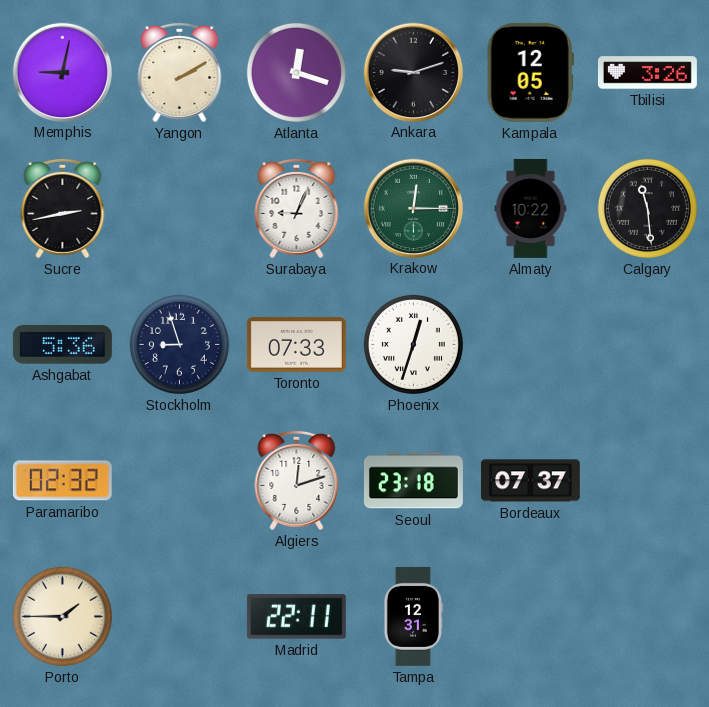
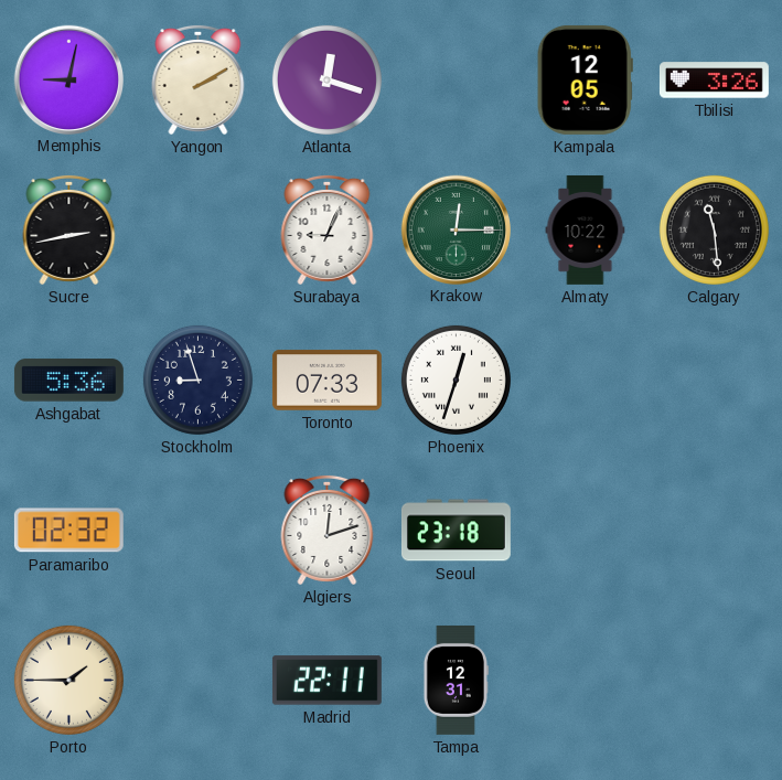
Ankara: 9:12 -> none (413, 72)
Bordeaux: 07:37 -> none (530, 481)
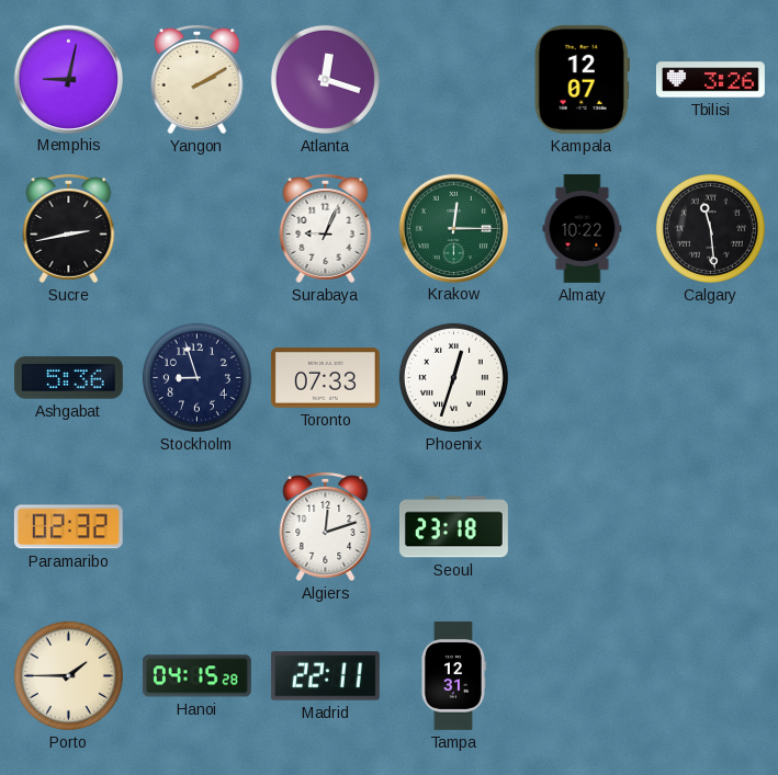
Kampala: 12:05 -> 12:07 (582, 79)
Hanoi: none -> 04:15 (196, 676)
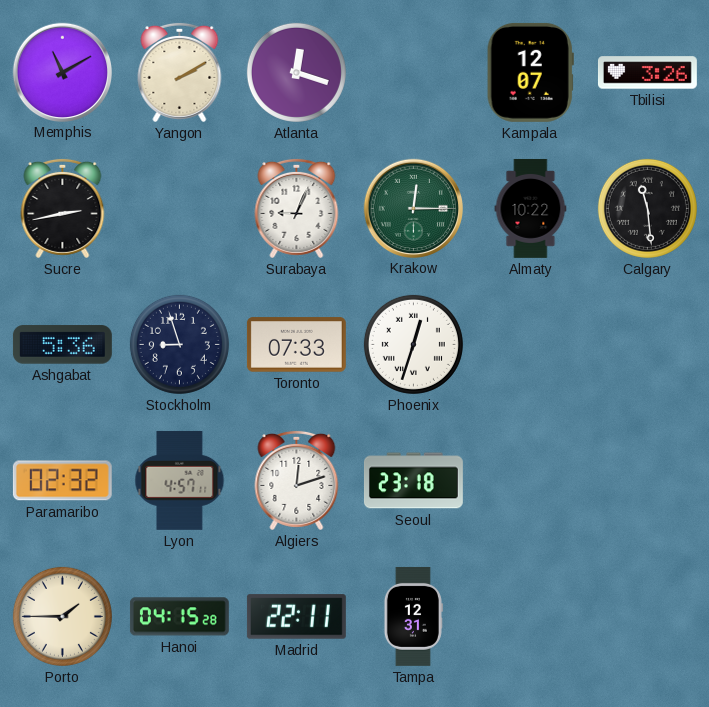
Memphis: 9:02 -> 11:10 (62, 72)
Lyon: none -> 4:57 (180, 480)
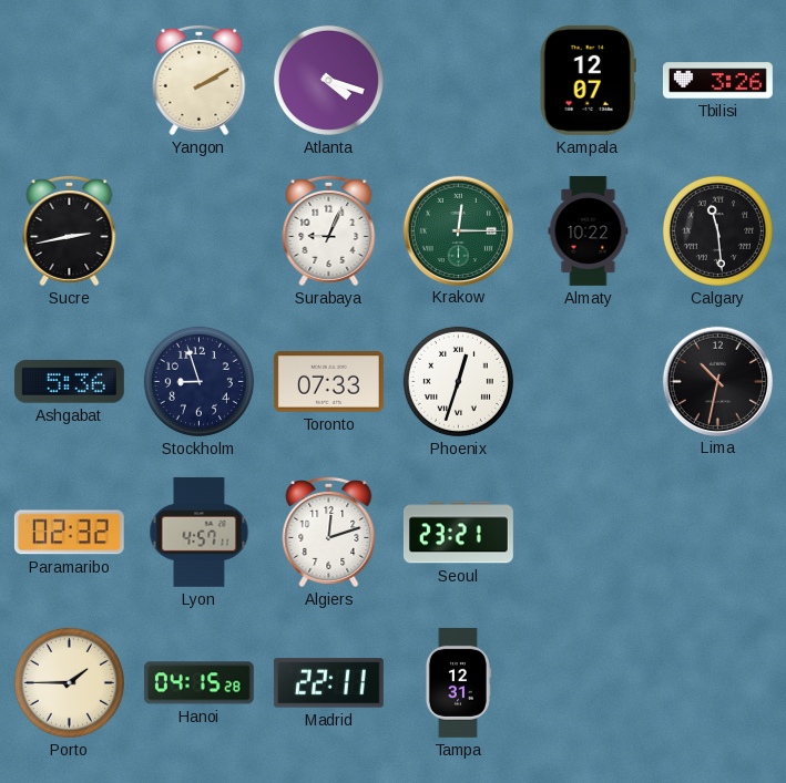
Memphis: 11:10 -> none (62, 72)
Atlanta: 12:18 -> 4:18 (328, 80)
Lima: none -> 10:32 (717, 381)
Seoul: 23:18 -> 23:21 (458, 533)
